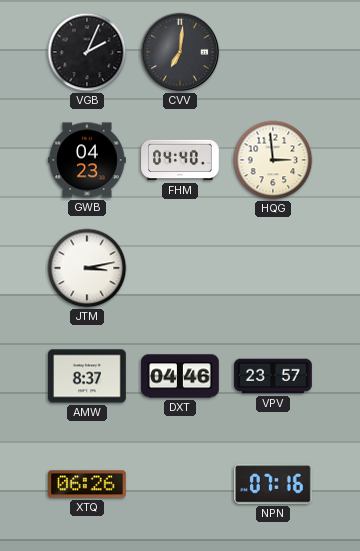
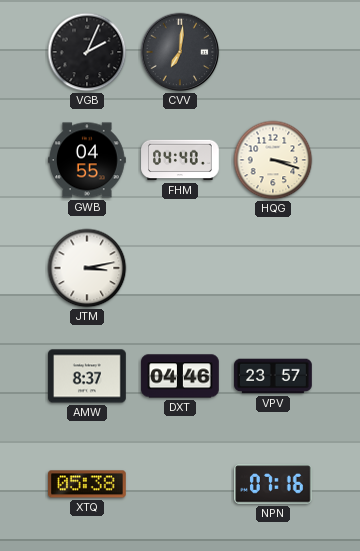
GWB: 04:23 -> 04:55 (87, 160)
HQG: 2:59 -> 3:18 (273, 160)
XTQ: 06:26 -> 05:38 (88, 484)
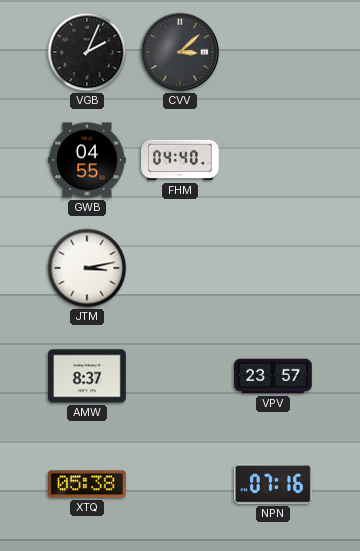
CVV: 7:01 -> 3:08 (180, 52)
HQG: 3:18 -> none (273, 160)
DXT: 04:46 -> none (180, 376)
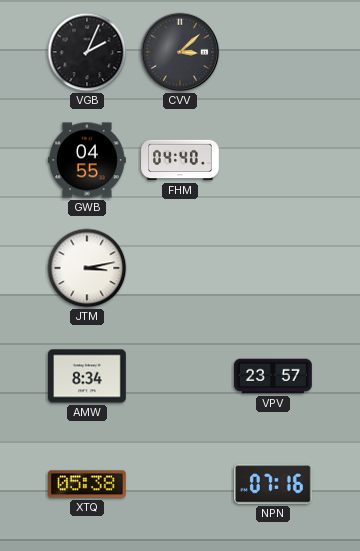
AMW: 8:37 -> 8:34 (87, 376)
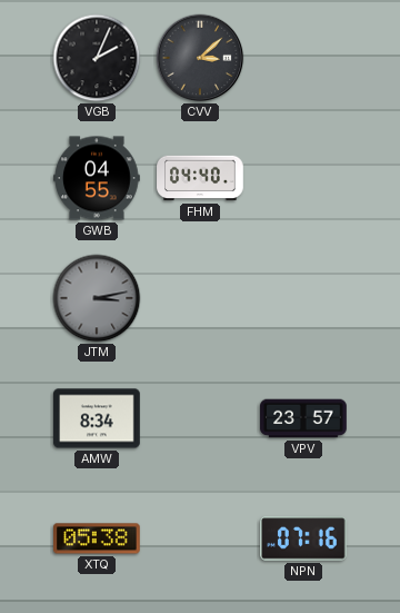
JTM dial: white -> grey (97, 298)
